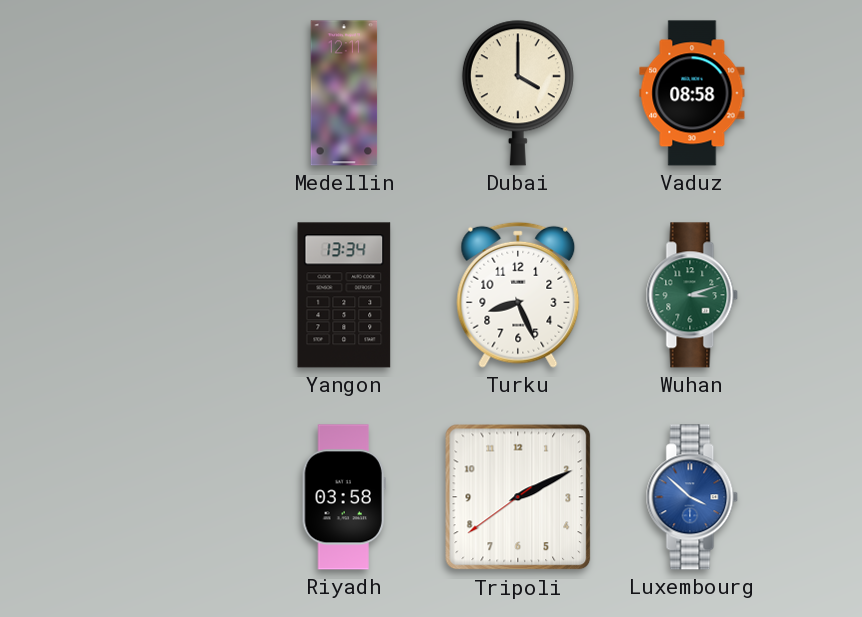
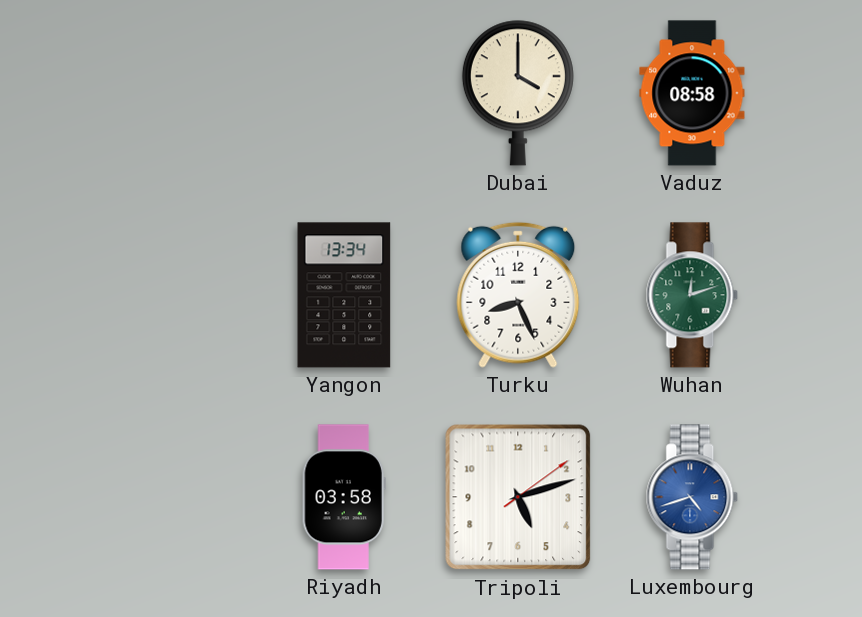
Medellin: 12:11 -> none (344, 93)
Wuhan: 3:12 -> 12:12 (692, 295)
Tripoli: 2:10 -> 5:12 (518, 497)
Luxembourg: 3:52 -> 4:42 (692, 497)
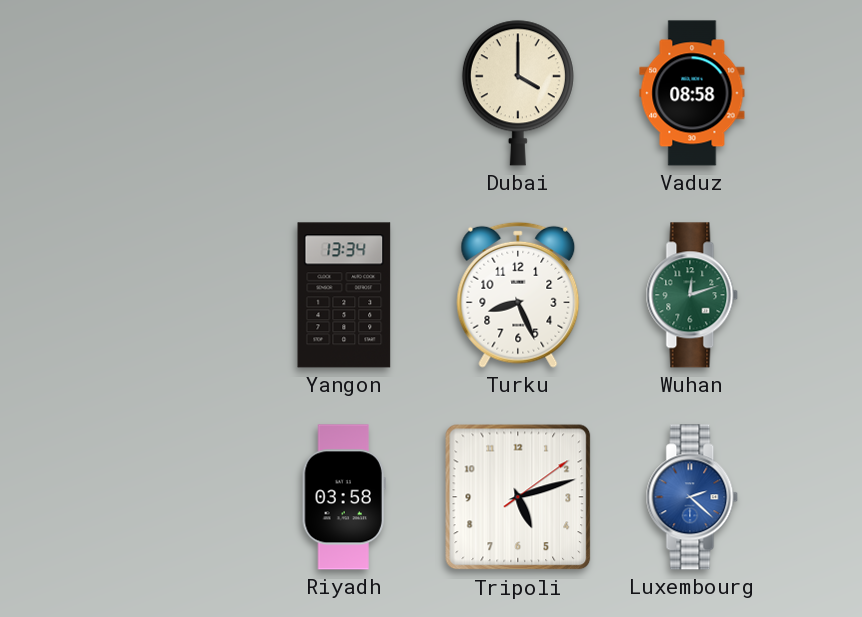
Luxembourg: 4:42 -> 2:22 (692, 497)
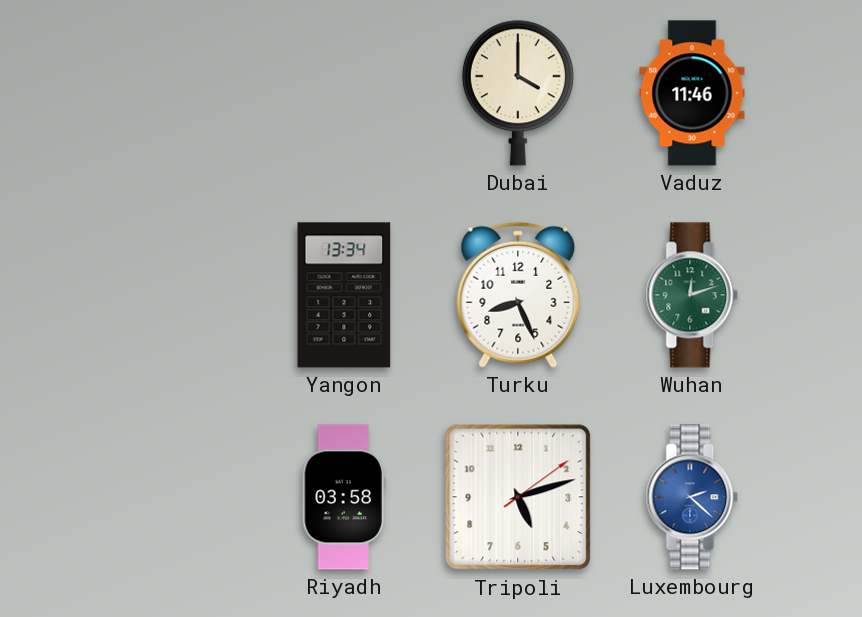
Vaduz: 08:58 -> 11:46 (692, 93)
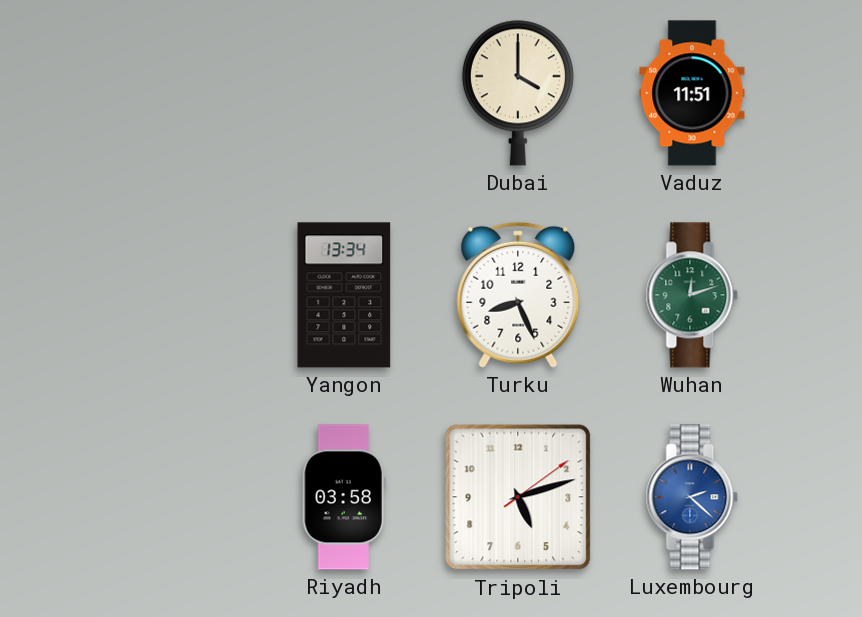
Vaduz: 11:46 -> 11:51 (692, 93)
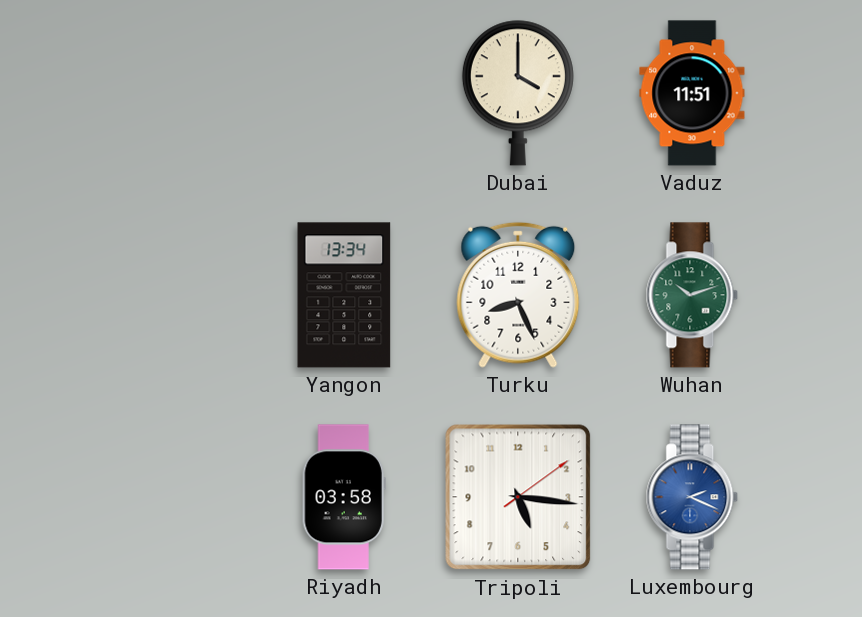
Wuhan: 12:12 -> 10:12 (692, 295)
Tripoli: 5:12 -> 5:16 (518, 497)
Luxembourg: 2:22 -> 2:19 (692, 497)
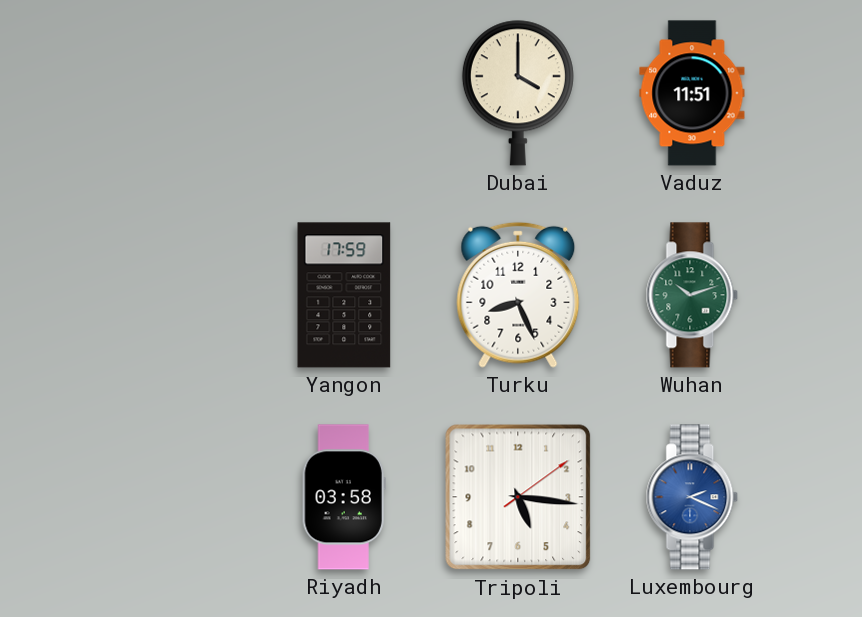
Yangon: 13:34 -> 17:59 (344, 295)
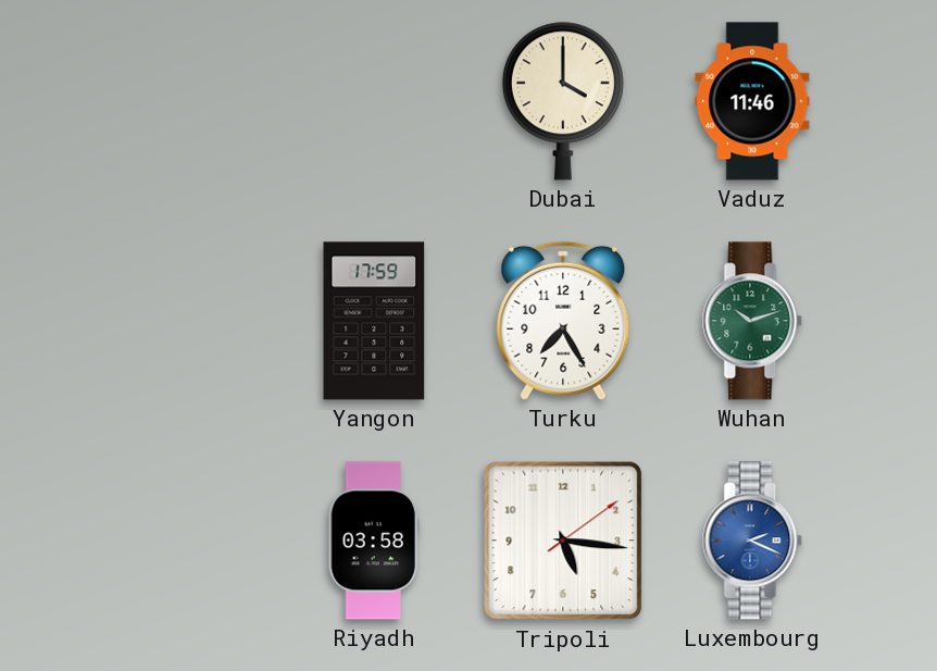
Vaduz: 11:51 -> 11:46 (752, 101)
Turku: 8:26 -> 7:25 (563, 321)
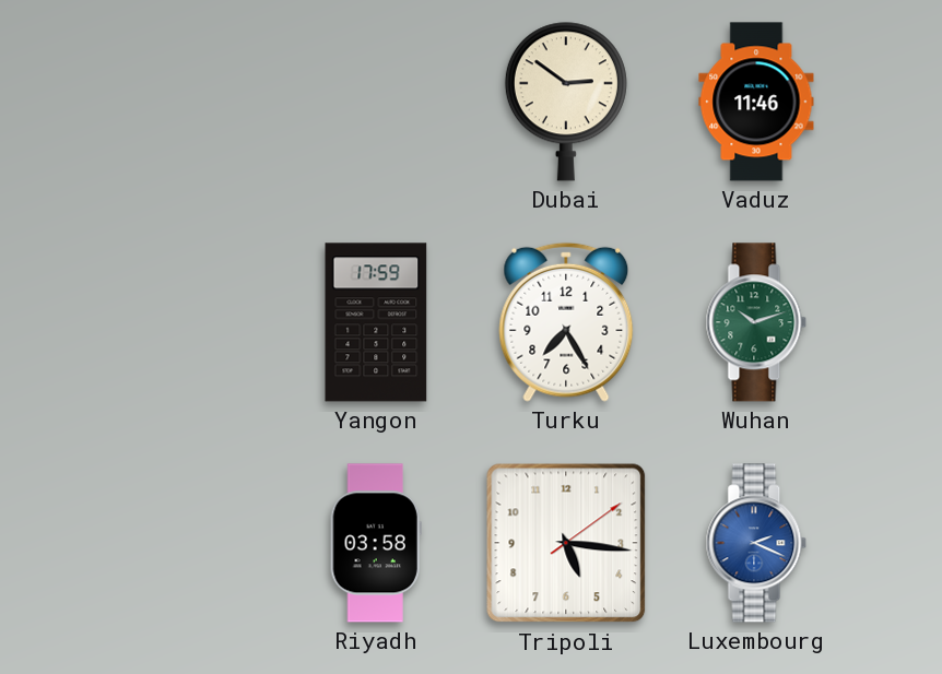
Dubai: 4:00 -> 2:51 (566, 102)
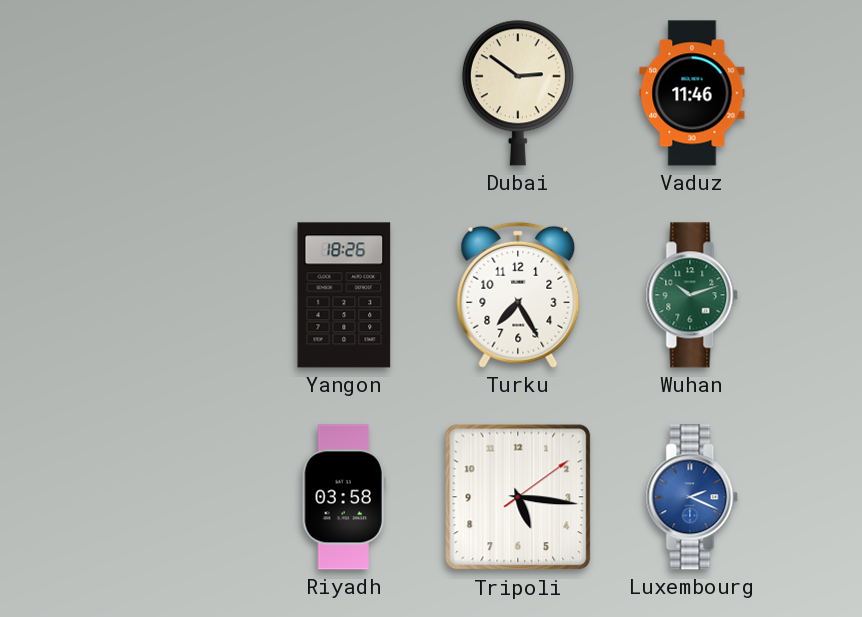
Yangon: 17:59 -> 18:26 (344, 295)
